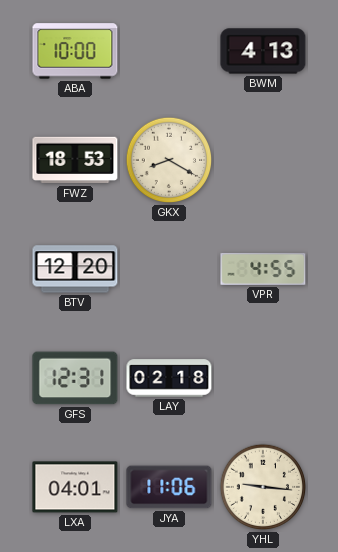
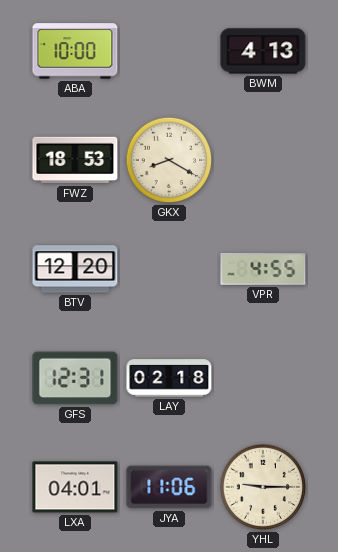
YHL: 9:16 -> 9:15 (263, 487)
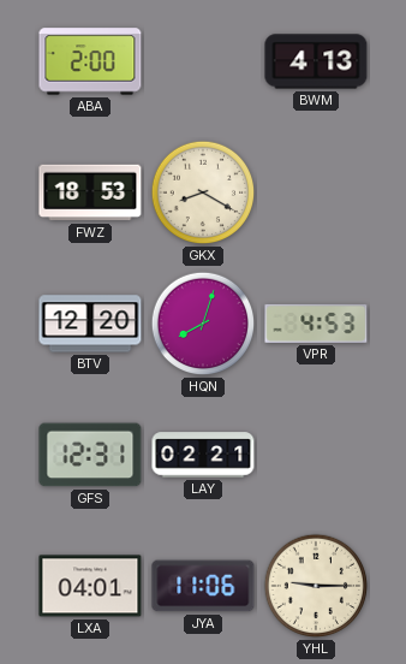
ABA: 10:00 -> 2:00 (90, 61)
HQN: none -> 8:03 (203, 324)
VPR: 4:55 -> 4:53 (316, 324)
LAY: 02:18 -> 02:21 (203, 455)
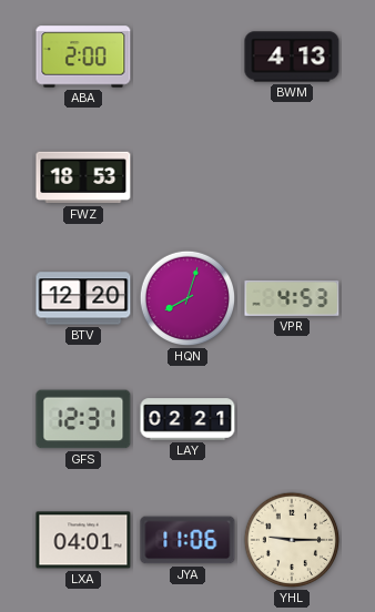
GKX: 8:20 -> none (203, 192)
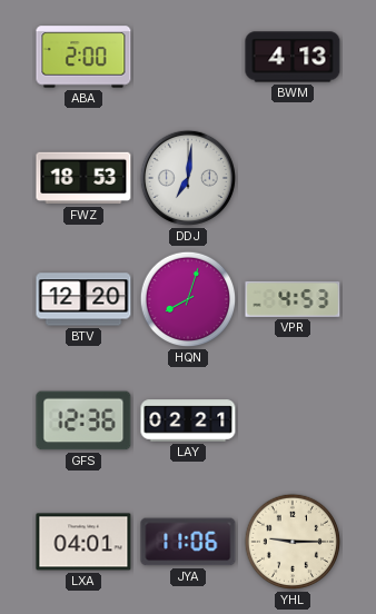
DDJ: none -> 7:01 (188, 178)
GFS: 12:31 -> 12:36 (83, 420)
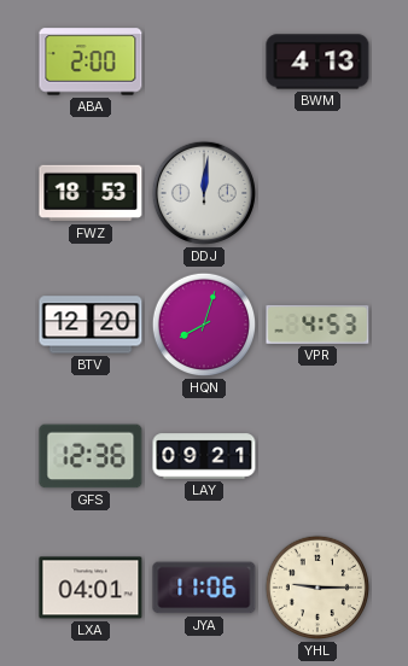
DDJ: 7:01 -> 12:01 (204, 193)
LAY: 02:21 -> 09:21 (204, 456)
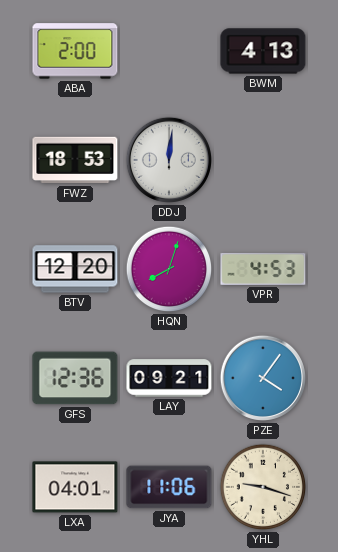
PZE: none -> 4:06 (263, 378)
YHL: 9:15 -> 9:18 (263, 487)
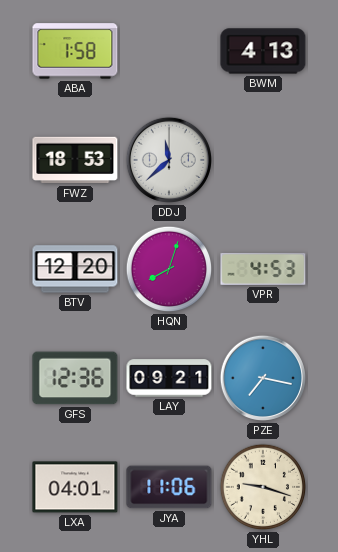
ABA: 2:00 -> 1:58 (75, 51)
DDJ: 12:01 -> 11:38 (169, 160)
PZE: 4:06 -> 7:17 (263, 378)
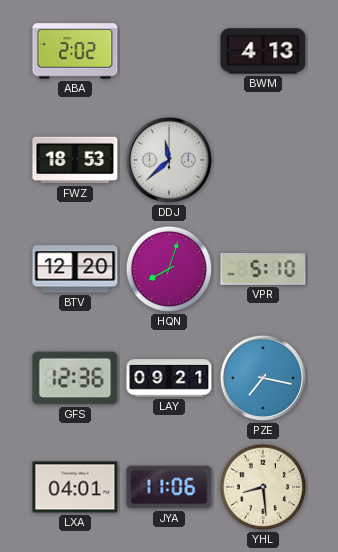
ABA: 1:58 -> 2:02 (75, 51)
VPR: 4:53 -> 5:10 (263, 269)
YHL: 9:18 -> 8:29 (263, 487)
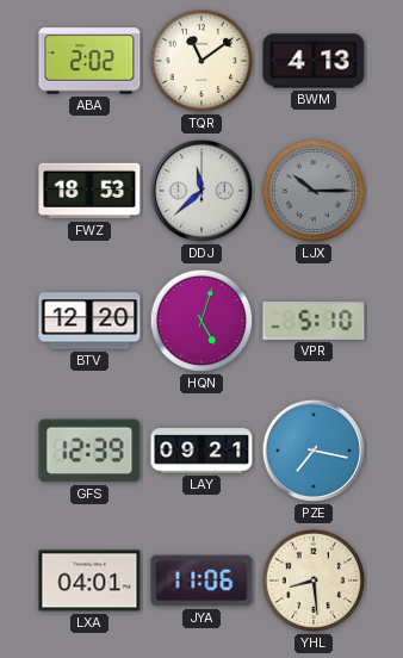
TQR: none -> 11:09 (201, 61)
LJX: none -> 10:15 (314, 191)
HQN: 8:03 -> 5:03 (201, 321)
GFS: 12:36 -> 12:39 (89, 451)
